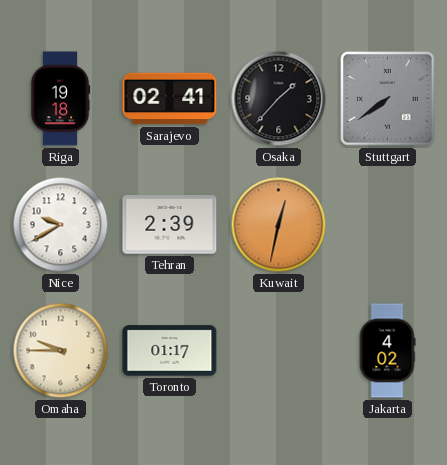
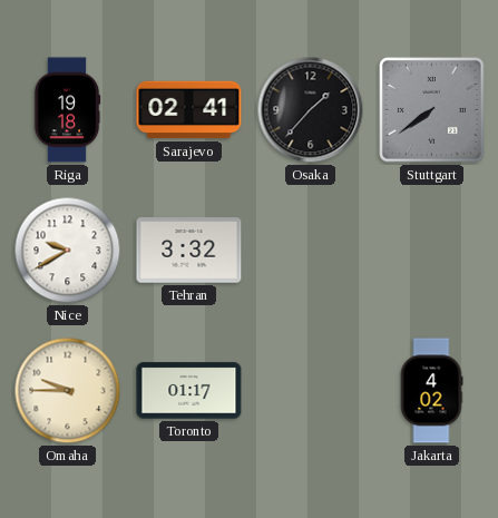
Tehran: 2:39 -> 3:32 (189, 251)
Kuwait: 12:32 -> none (279, 225)
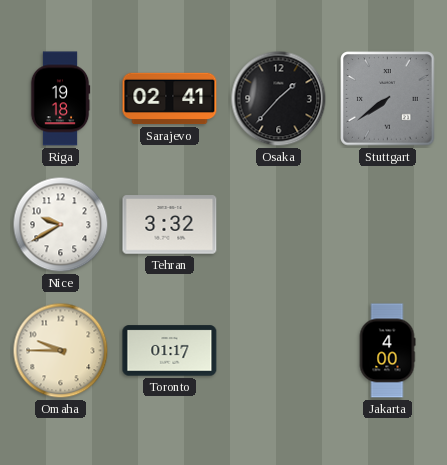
Jakarta: 4:02 -> 4:00 (387, 351)
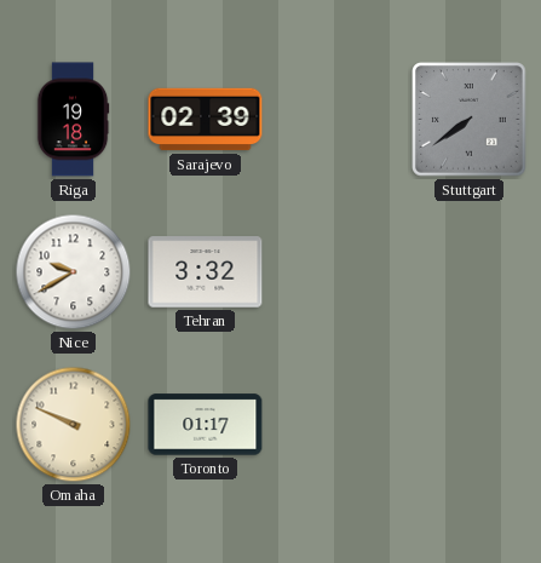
Sarajevo: 02:41 -> 02:39 (206, 120)
Osaka: 1:37 -> none (279, 99)
Omaha: 9:45 -> 9:49 (74, 425)
Jakarta: 4:00 -> none (387, 351)
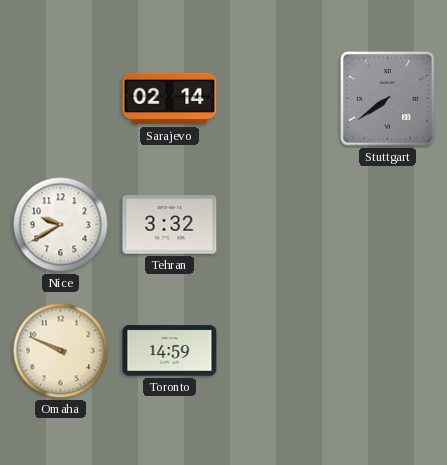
Riga: 19:18 -> none (73, 120)
Sarajevo: 02:39 -> 02:14 (170, 99)
Toronto: 01:17 -> 14:59 (170, 351)
